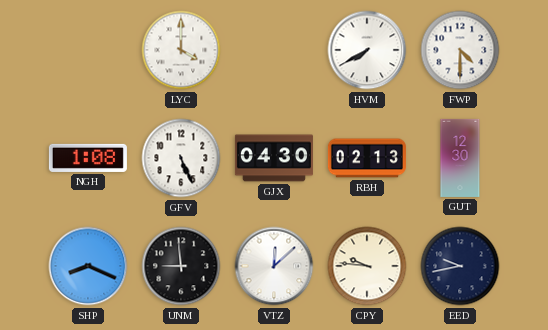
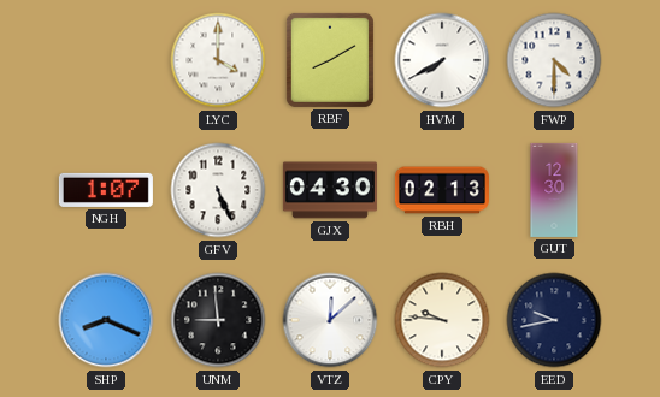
RBF: none -> 8:10 (330, 60)
NGH: 1:08 -> 1:07 (106, 190)
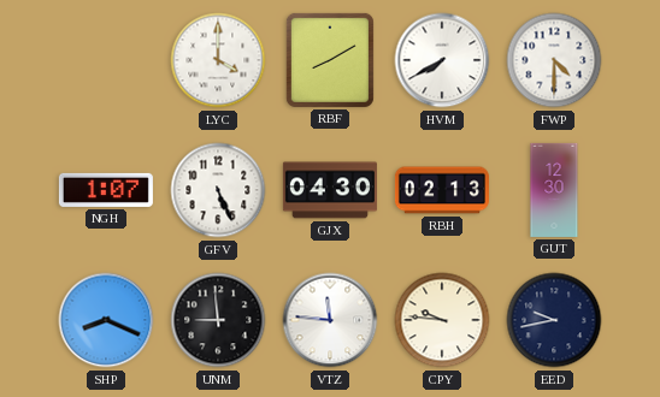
VTZ: 12:08 -> 11:46 (330, 320)
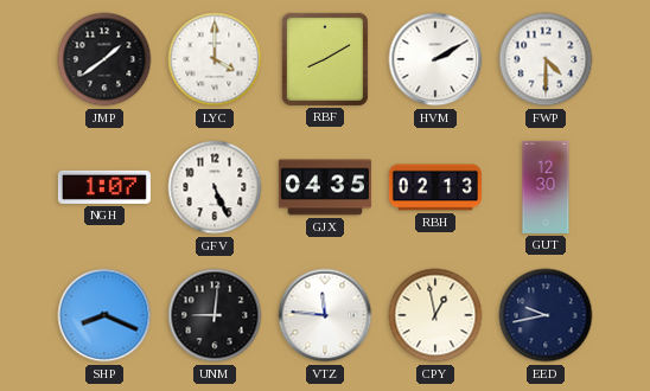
JMP: none -> 1:39 (104, 59)
HVM: 7:40 -> 2:10 (435, 59)
GJX: 04:30 -> 04:35 (325, 187)
UNM: 8:59 -> 9:01 (215, 315)
CPY: 9:46 -> 12:58 (435, 315)
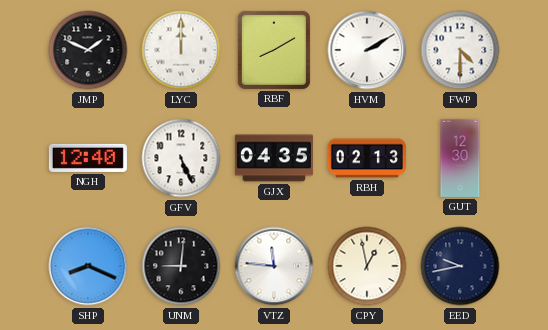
JMP: 1:39 -> 1:49 (88, 50)
LYC: 4:00 -> 12:00 (181, 50)
NGH: 1:07 -> 12:40 (88, 158)
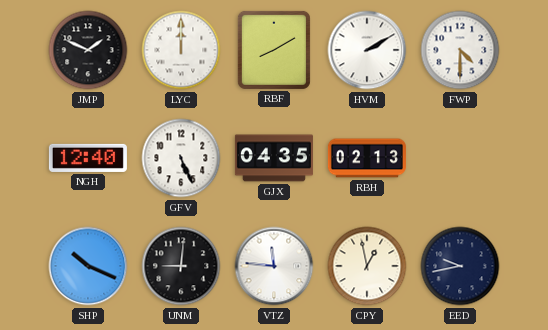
GUT: 12:30 -> none (460, 158)
SHP: 8:19 -> 10:19 (88, 266)
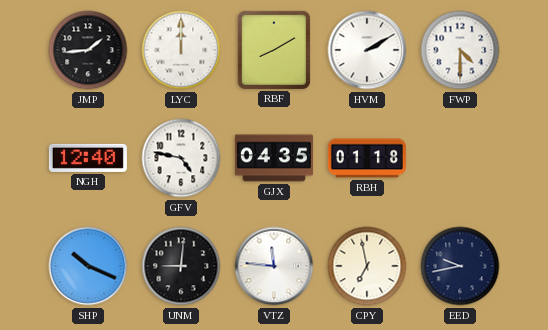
JMP: 1:49 -> 1:44 (88, 50)
GFV: 5:26 -> 4:47 (181, 158)
RBH: 02:13 -> 01:18 (367, 158)
CPY: 12:58 -> 6:58 (367, 266)
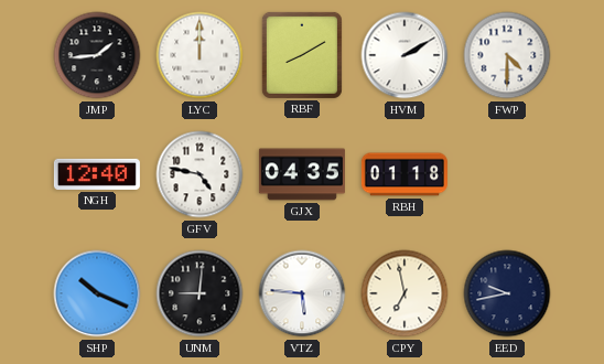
VTZ: 11:46 -> 5:46 (302, 293)
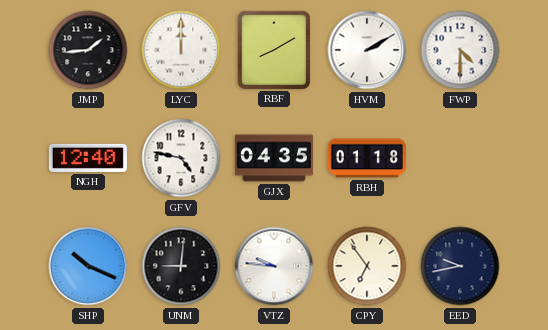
VTZ: 5:46 -> 9:46 (274, 266)
CPY: 6:58 -> 6:54 (367, 266)
